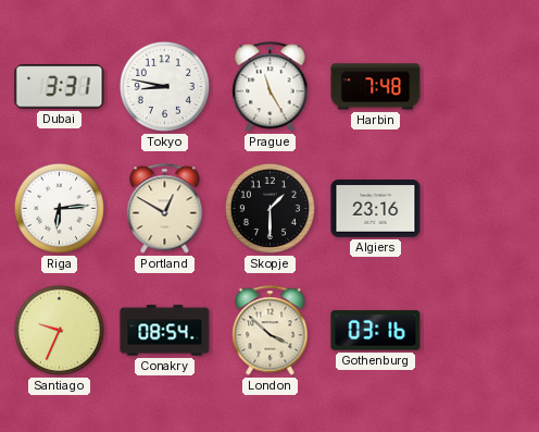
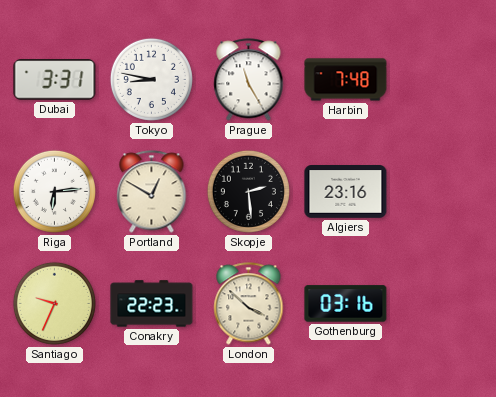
Skopje: 1:30 -> 2:29 (248, 191)
Conakry: 08:54 -> 22:23 (152, 304)
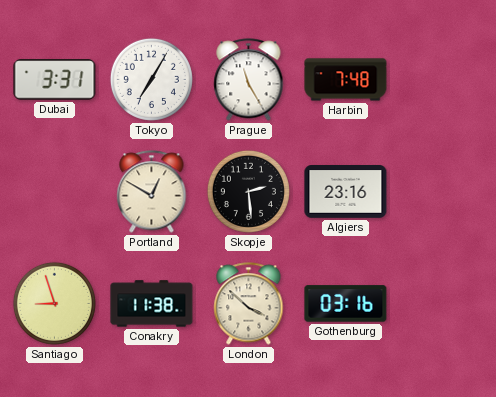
Tokyo: 8:47 -> 7:05 (151, 79)
Riga: 6:14 -> none (54, 191)
Santiago: 9:34 -> 8:57 (54, 303)
Conakry: 22:23 -> 11:38 (152, 304)
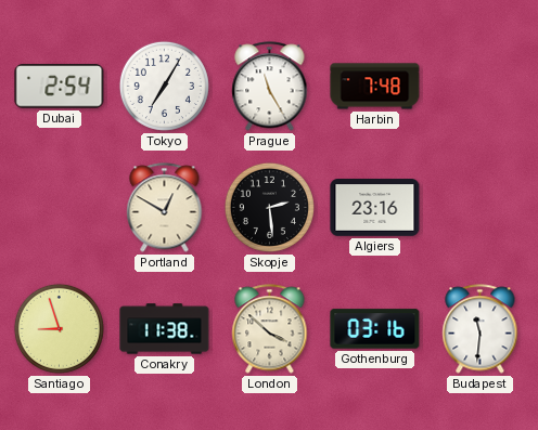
Dubai: 3:31 -> 2:54 (60, 87)
Budapest: none -> 11:31 (481, 329)
